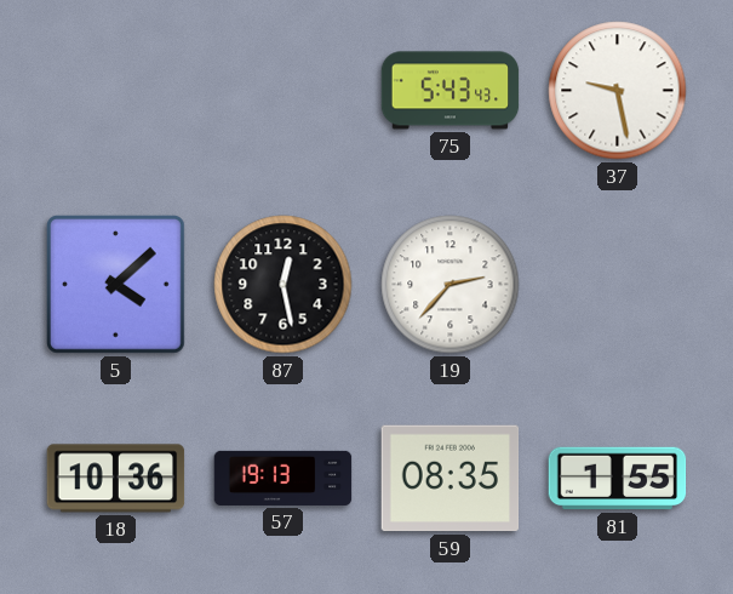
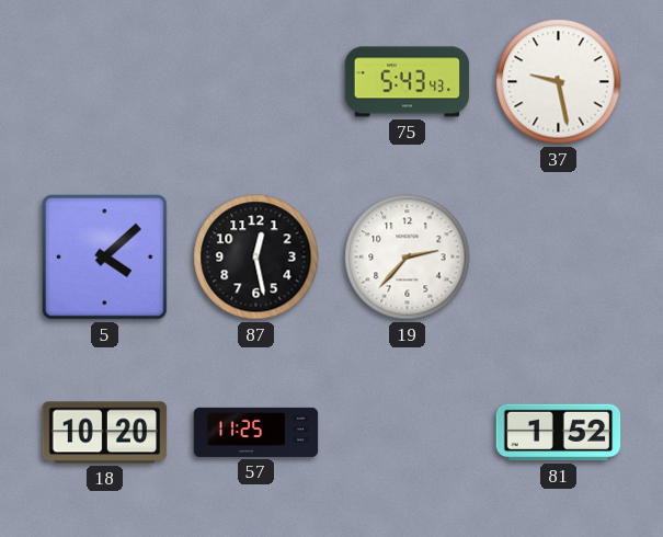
18: 10:36 -> 10:20 (105, 433)
57: 19:13 -> 11:25 (256, 432)
59: 08:35 -> none (451, 479)
81: 1:55 -> 1:52 (559, 433)
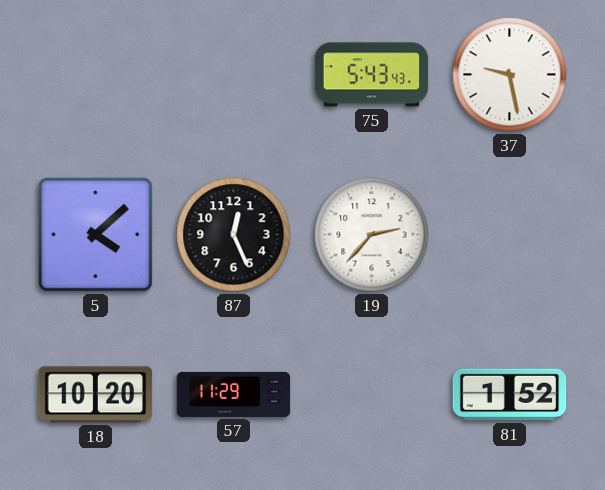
87: 12:28 -> 12:26 (234, 235)
57: 11:25 -> 11:29 (234, 394)
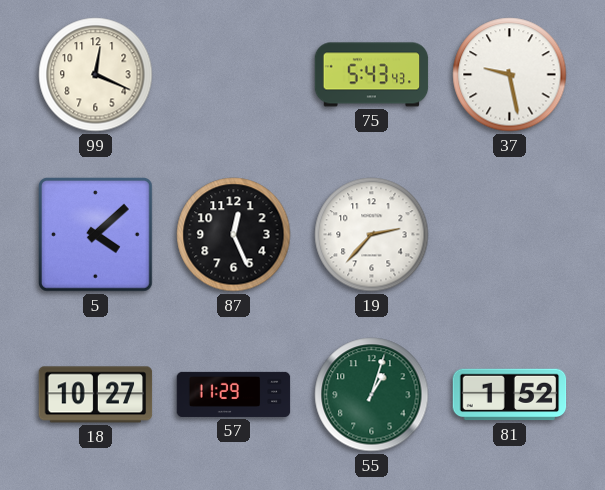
99: none -> 12:19 (96, 75)
18: 10:20 -> 10:27 (96, 395)
55: none -> 1:03 (372, 395)
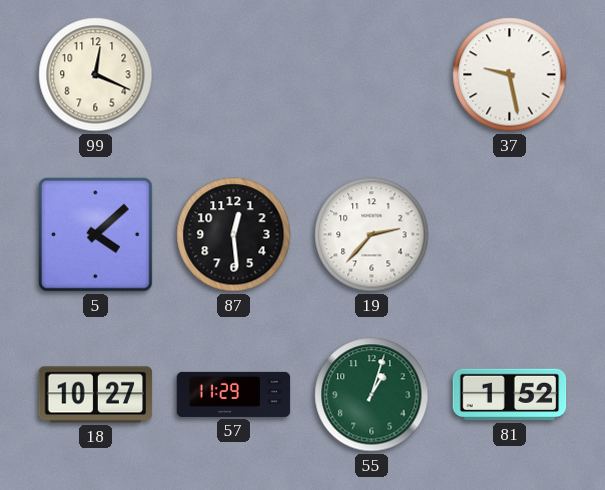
75: 5:43 -> none (372, 75)
87: 12:26 -> 12:29 (234, 235)
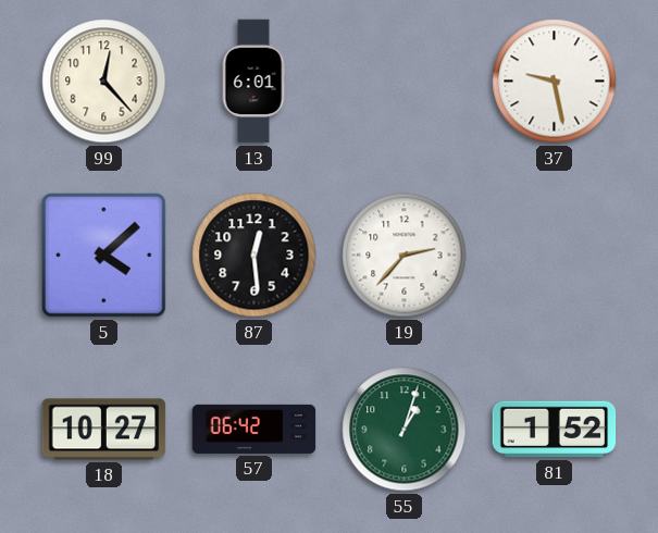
99: 12:19 -> 12:23 (104, 82)
13: none -> 6:01 (253, 82)
57: 11:29 -> 06:42 (254, 429)
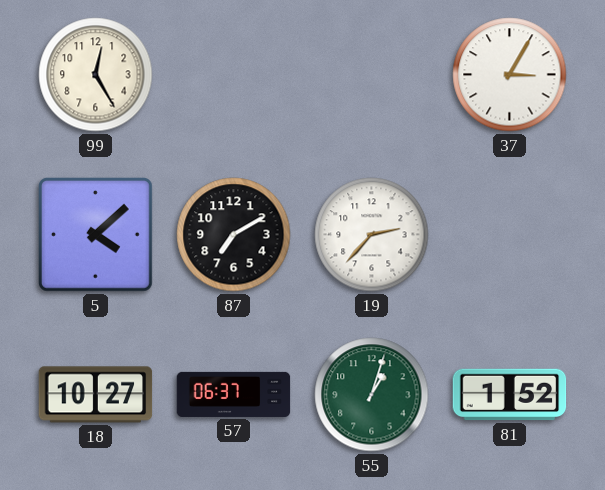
99: 12:23 -> 12:25 (96, 75)
13: 6:01 -> none (253, 82)
37: 9:28 -> 3:05 (510, 75)
87: 12:29 -> 7:10 (234, 235)
57: 06:42 -> 06:37 (234, 394)
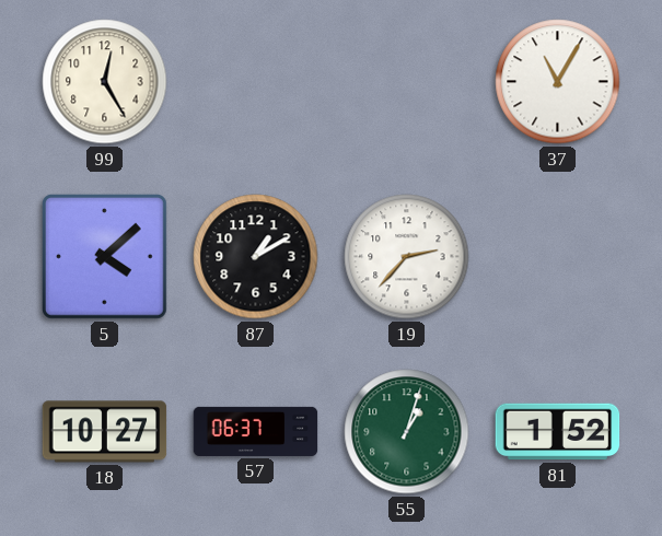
37: 3:05 -> 11:05 (558, 82)
87: 7:10 -> 1:10 (256, 257)
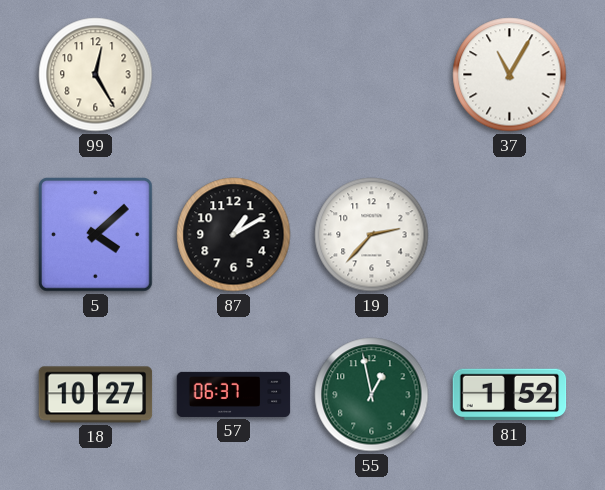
55: 1:03 -> 12:58 (372, 395)
